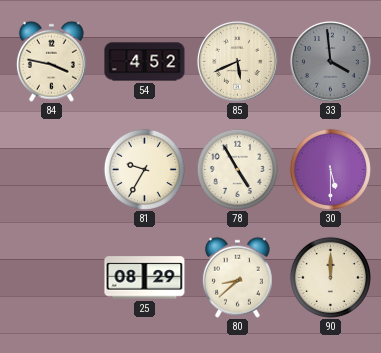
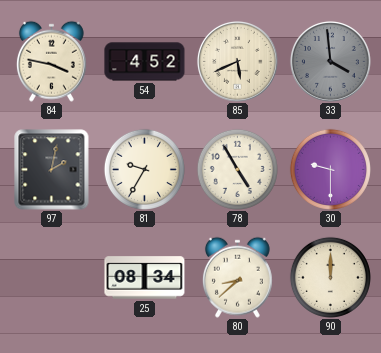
97: none -> 2:02 (52, 170)
30: 5:30 -> 9:30 (330, 169)
25: 08:29 -> 08:34 (145, 278)
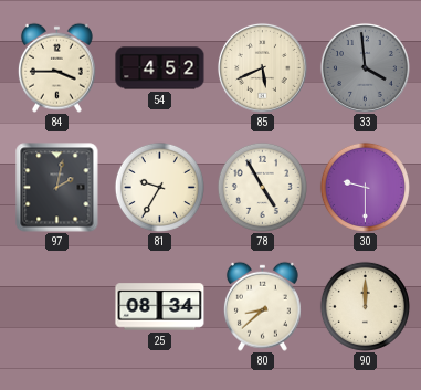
84: 3:47 -> 3:45 (56, 67)
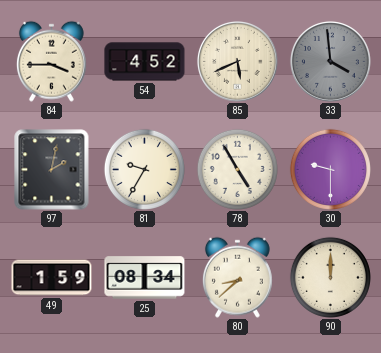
49: none -> 1:59 (52, 278)
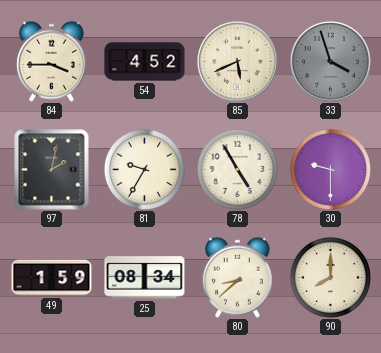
33: 3:59 -> 3:57 (330, 61)
90: 12:00 -> 8:00 (330, 277)
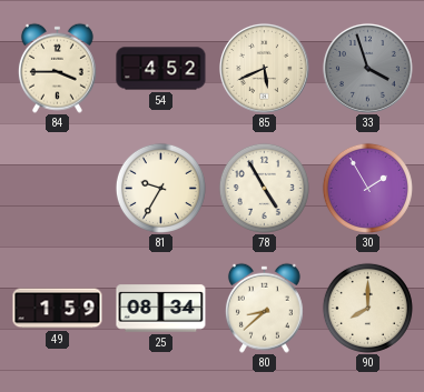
97: 2:02 -> none (52, 170)
30: 9:30 -> 1:55 (367, 188)
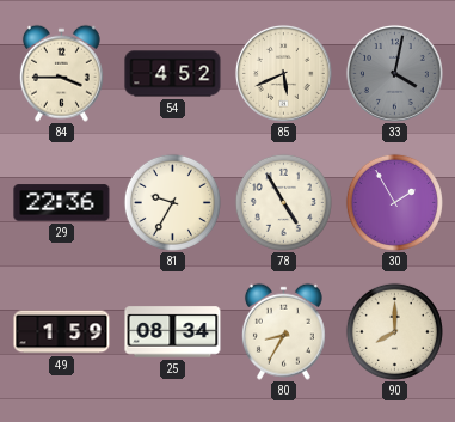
33: 3:57 -> 4:02 (394, 73)
29: none -> 22:36 (62, 203)
80: 8:38 -> 8:35 (283, 331)
